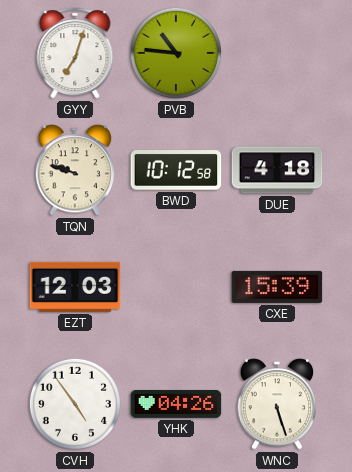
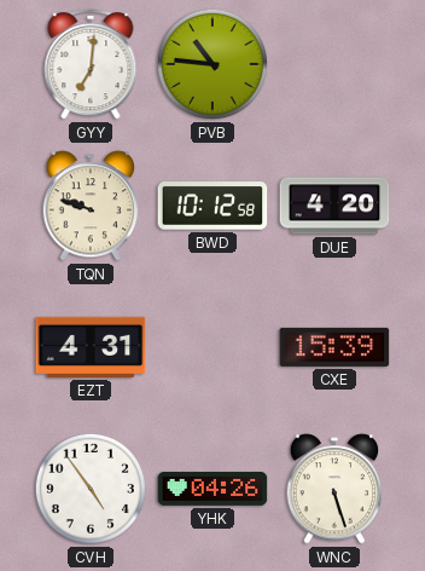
GYY: 7:03 -> 7:01 (91, 64)
DUE: 4:18 -> 4:20 (334, 206)
EZT: 12:03 -> 4:31 (91, 347)
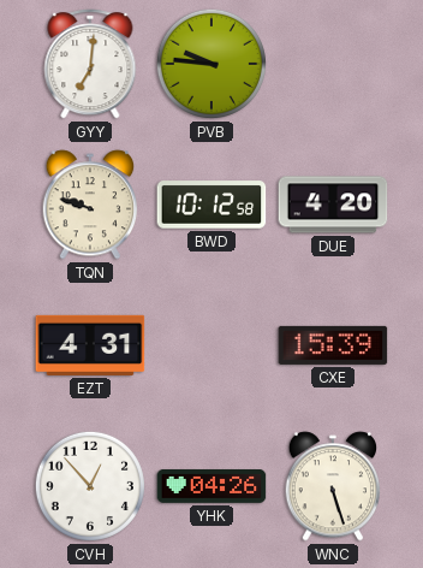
PVB: 10:46 -> 9:46 (211, 64)
CVH: 4:54 -> 12:53 (90, 486)
